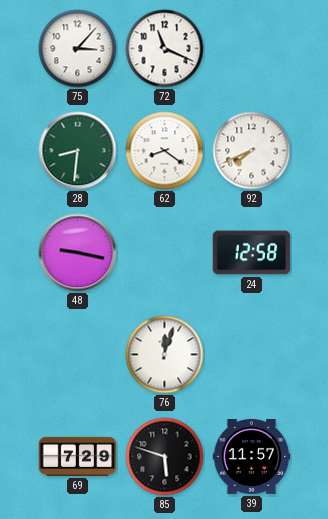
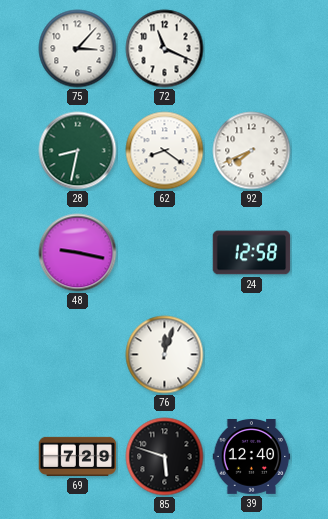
28: 8:31 -> 8:32 (78, 151)
39: 11:57 -> 12:40 (252, 457)
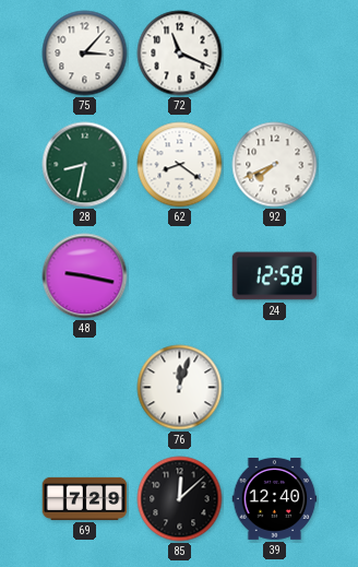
85: 5:48 -> 12:08 (180, 499)
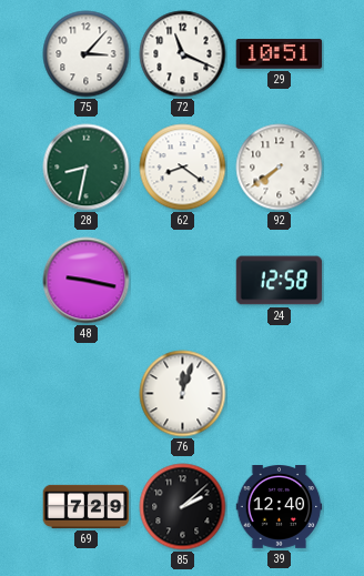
29: none -> 10:51 (280, 54)
92: 7:41 -> 7:39 (280, 168)
85: 12:08 -> 2:08 (183, 507)
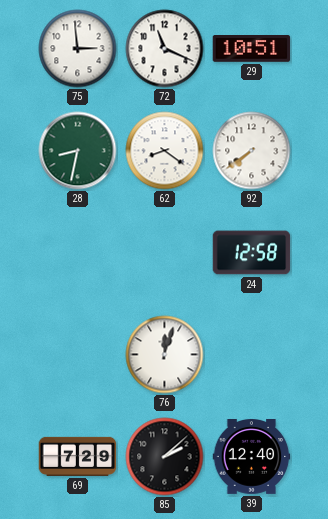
75: 3:07 -> 2:59 (78, 49)
48: 9:17 -> none (87, 281)
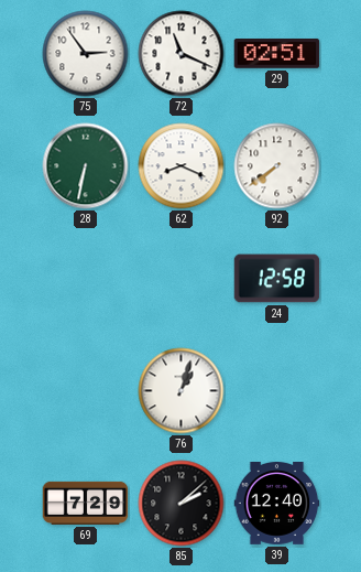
75: 2:59 -> 2:54 (86, 54)
29: 10:51 -> 02:51 (277, 54)
28: 8:32 -> 6:32 (86, 166)
62: 8:21 -> 8:19 (182, 166)
76: 12:03 -> 1:03 (182, 391)
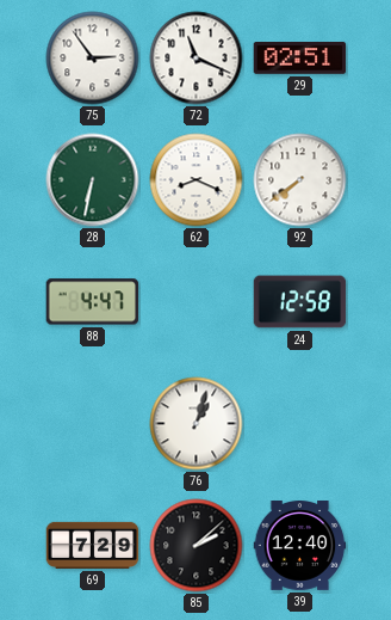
88: none -> 4:47 (93, 302)
